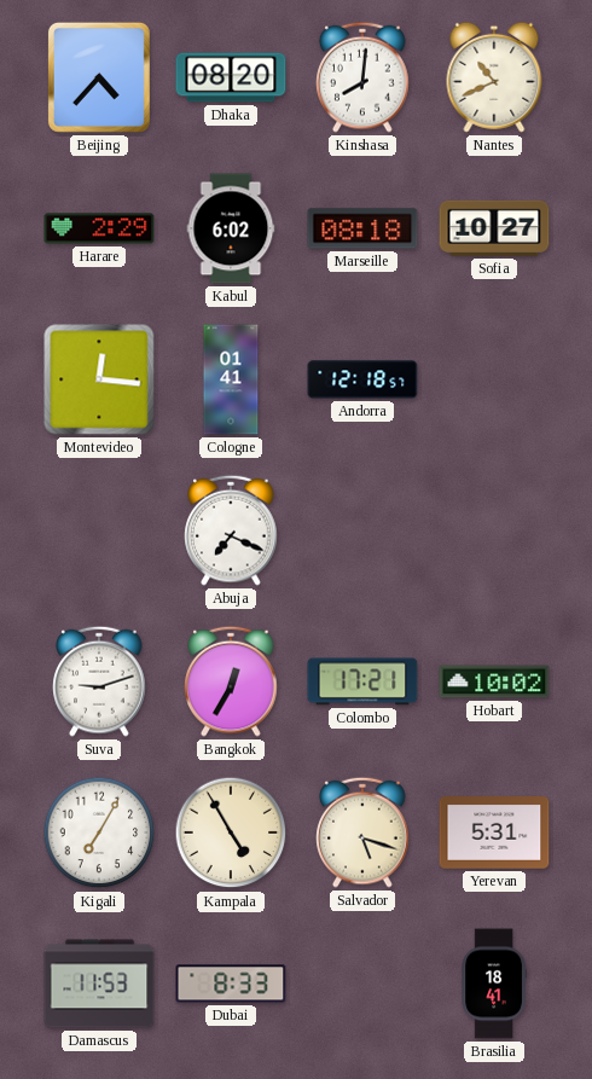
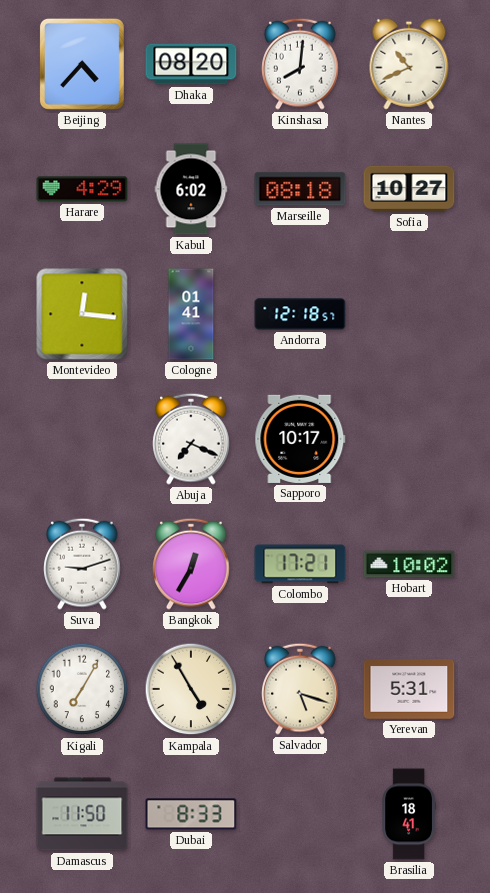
Harare: 2:29 -> 4:29 (82, 189)
Sapporo: none -> 10:17 (300, 439)
Damascus: 11:53 -> 11:50 (82, 814)
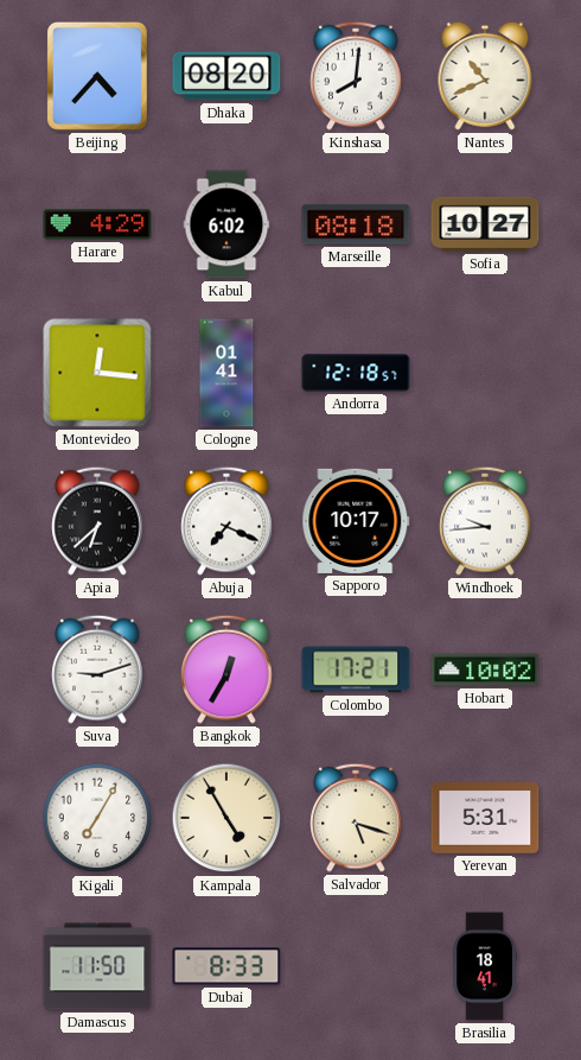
Apia: none -> 6:38 (97, 521)
Windhoek: none -> 9:44 (485, 521)
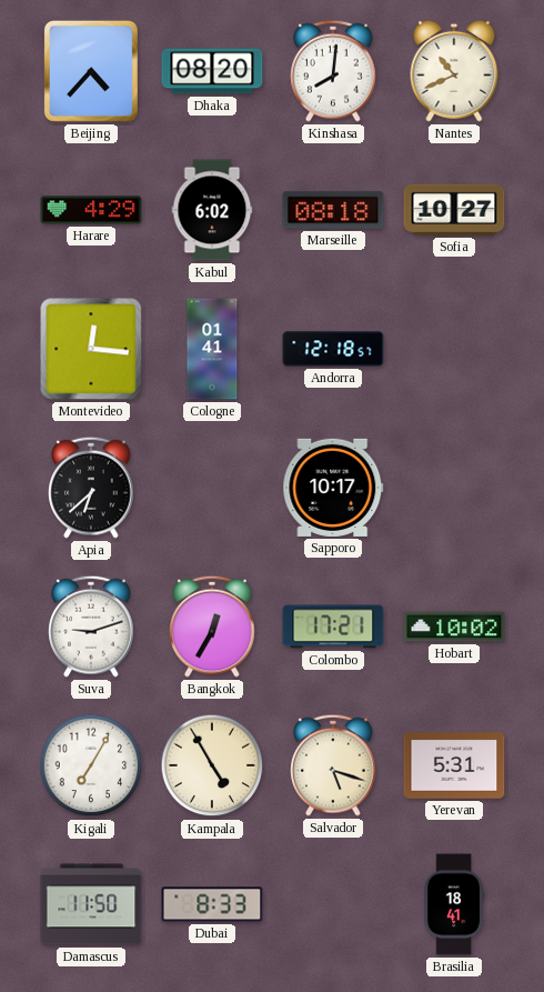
Abuja: 7:19 -> none (226, 521)
Windhoek: 9:44 -> none (485, 521)
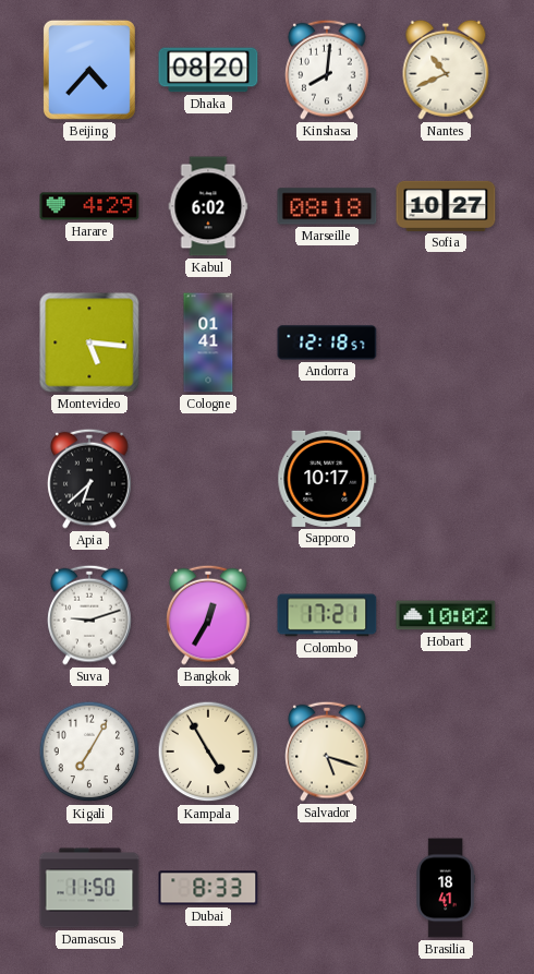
Montevideo: 12:16 -> 5:16 (89, 342)
Yerevan: 5:31 -> none (454, 765)
